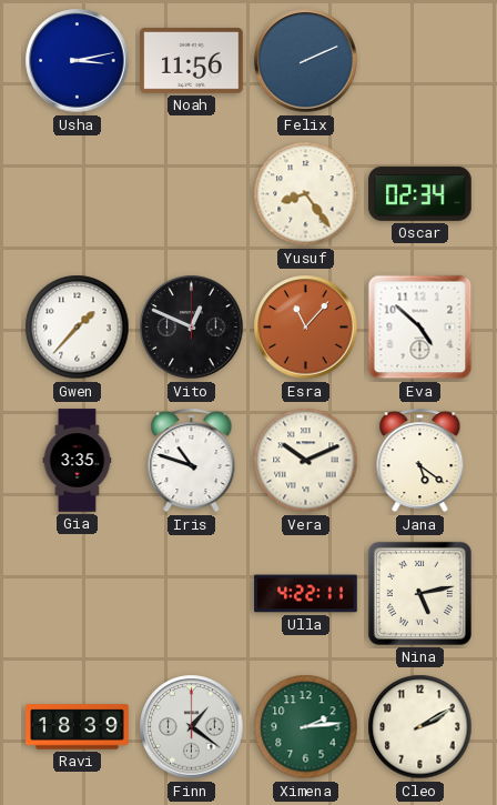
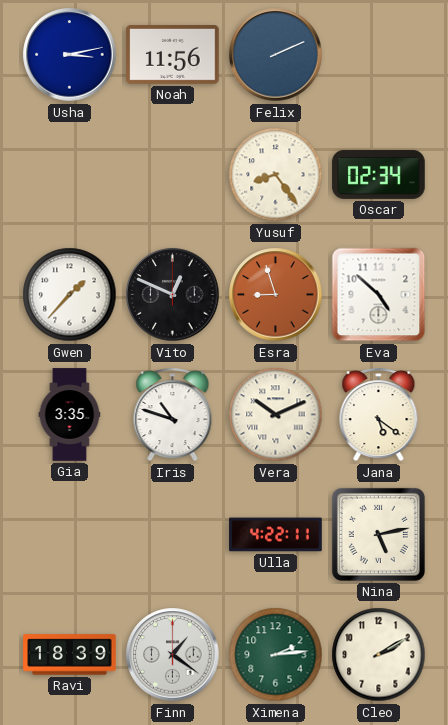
Esra: 11:07 -> 8:57 (276, 295)
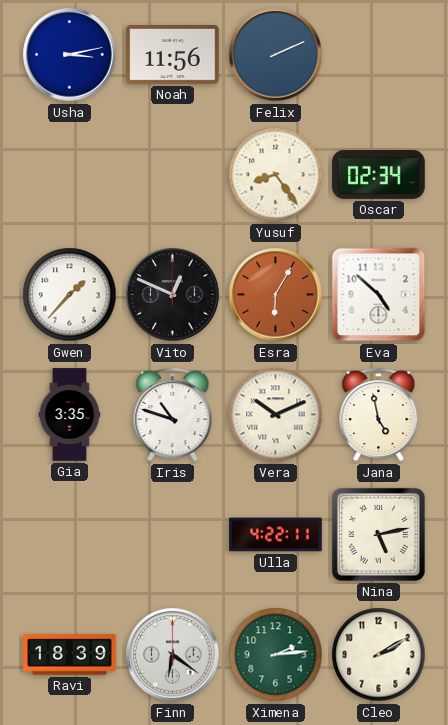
Esra: 8:57 -> 6:05 (276, 295)
Jana: 5:21 -> 4:58 (379, 415)
Finn: 1:21 -> 6:21 (173, 655)
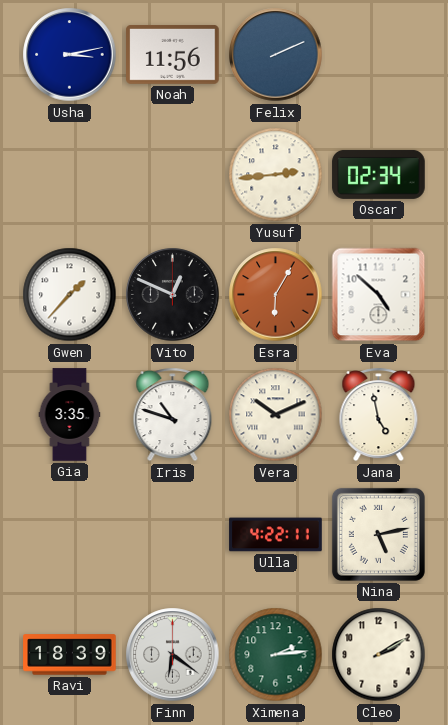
Yusuf: 8:24 -> 2:44 (276, 175)
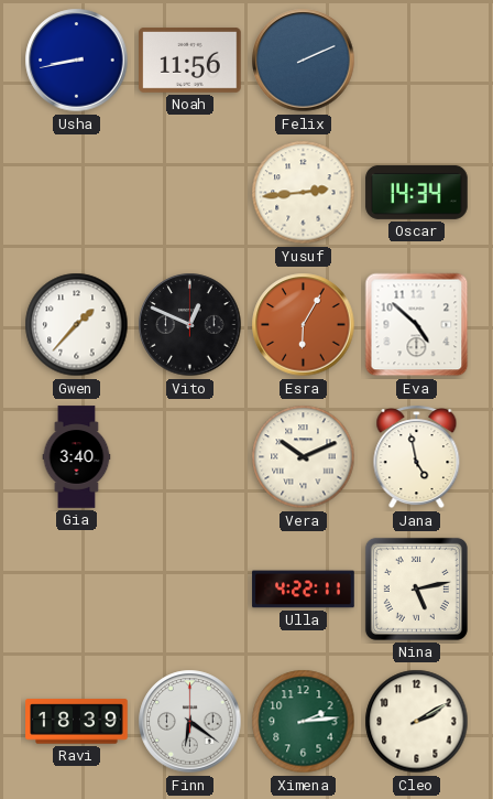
Usha: 3:13 -> 8:43 (77, 61)
Oscar: 02:34 -> 14:34 (417, 192)
Gia: 3:35 -> 3:40 (77, 457)
Iris: 10:48 -> none (173, 415)
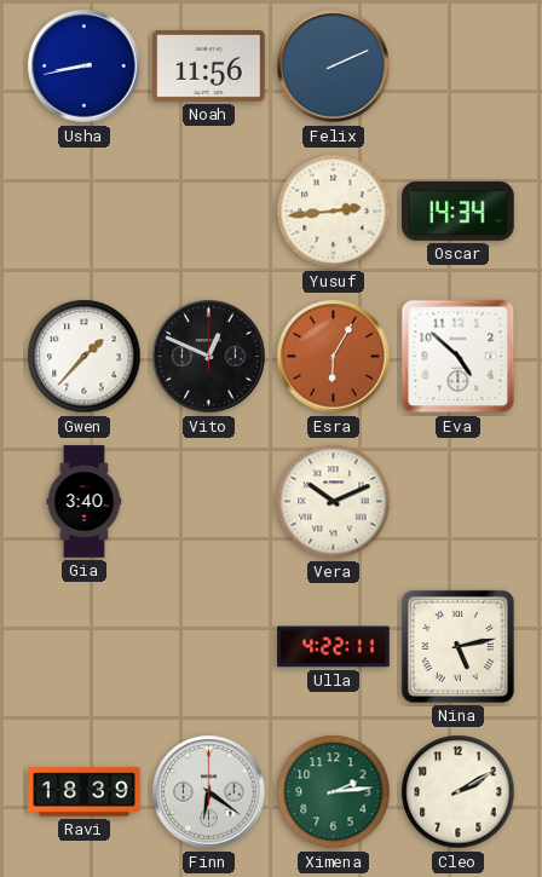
Jana: 4:58 -> none (417, 457)
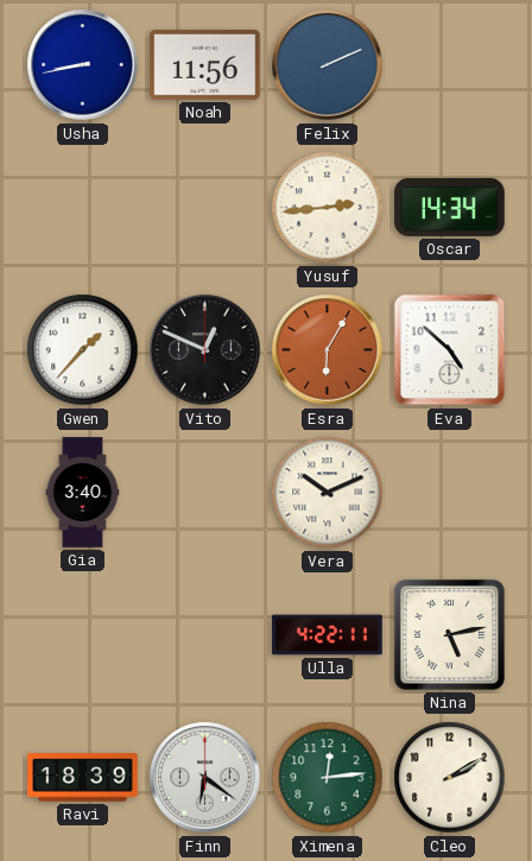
Ximena: 2:14 -> 12:14 (328, 778)
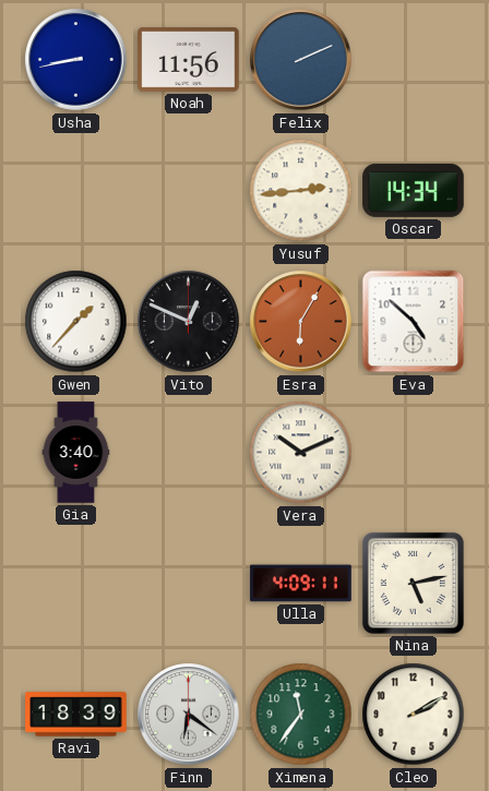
Ulla: 4:22 -> 4:09 (301, 584)
Ximena: 12:14 -> 11:36 (301, 715)
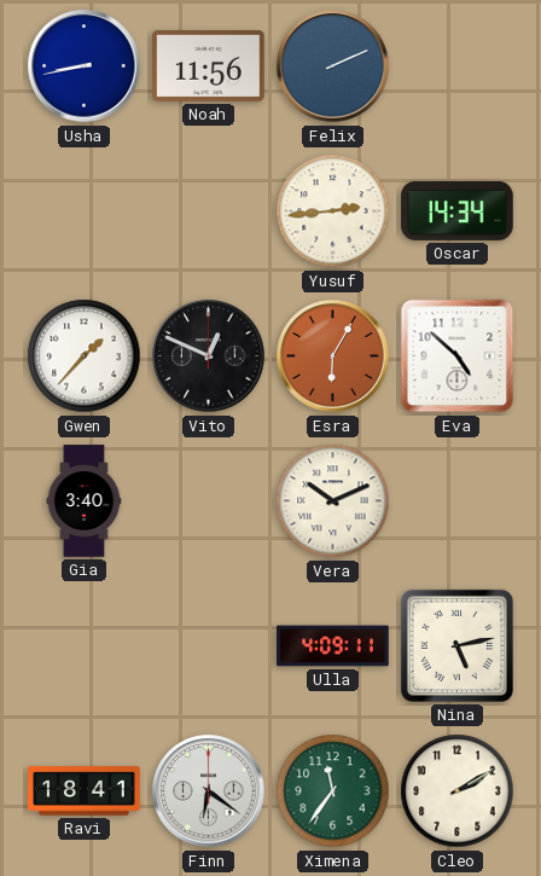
Ravi: 18:39 -> 18:41 (85, 791)
